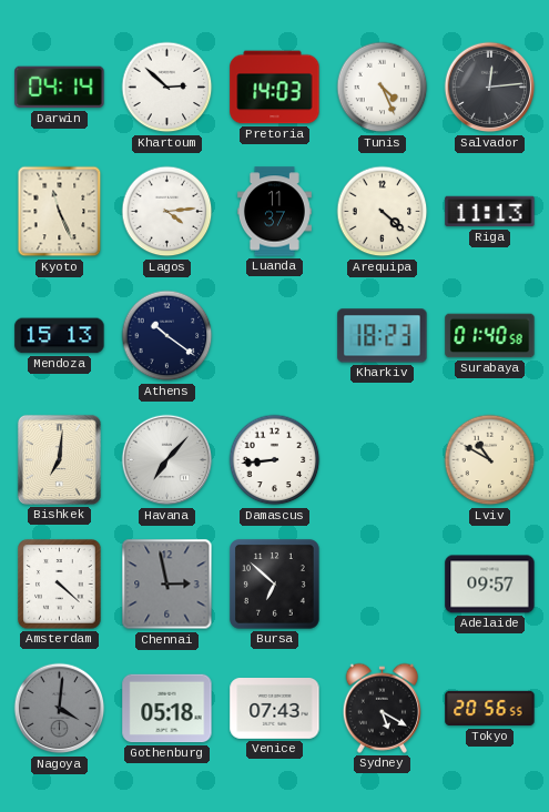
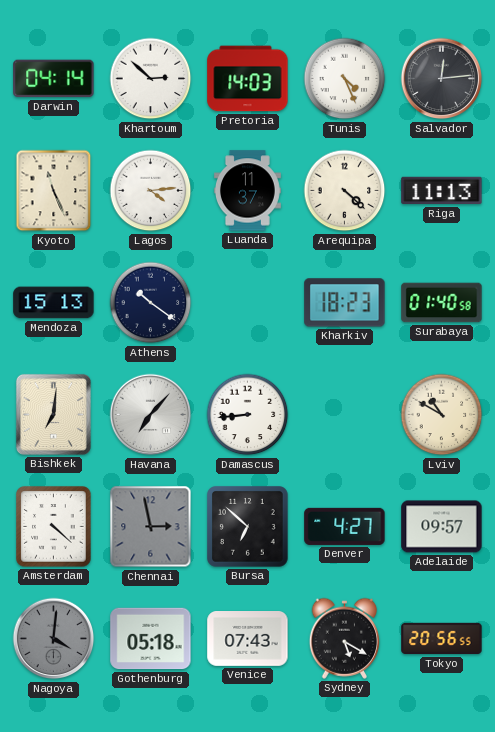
Denver: none -> 4:27 (345, 526)
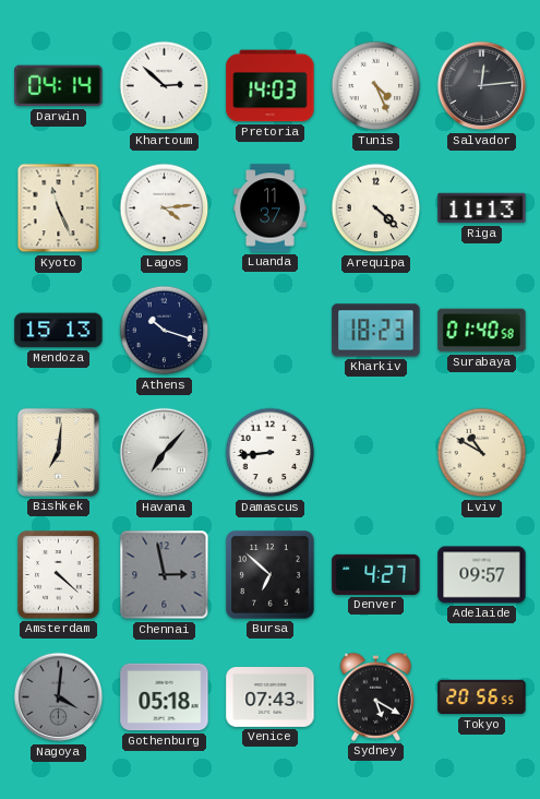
Athens: 10:21 -> 10:18 (165, 331)
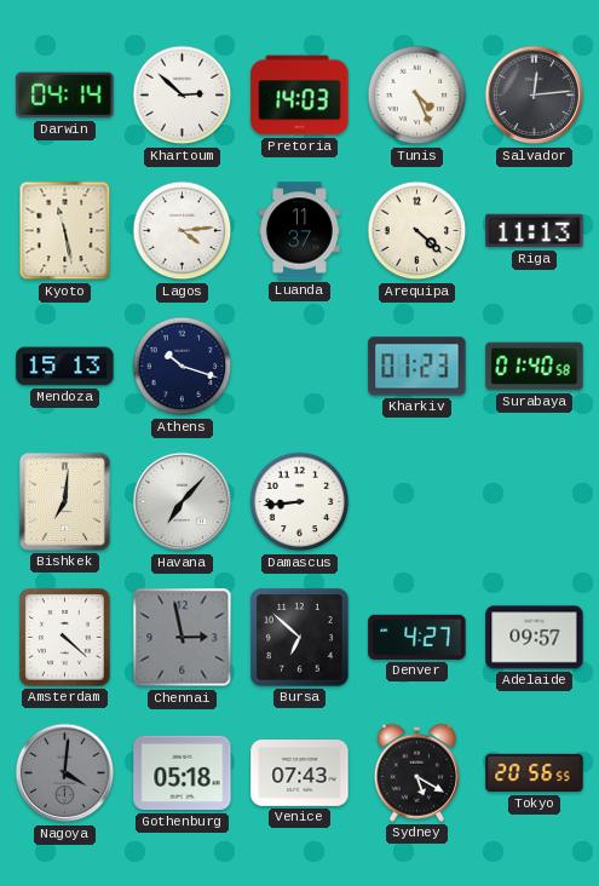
Kyoto: 11:26 -> 11:28 (65, 231)
Kharkiv: 18:23 -> 01:23 (417, 367)
Lviv: 10:50 -> none (482, 453)
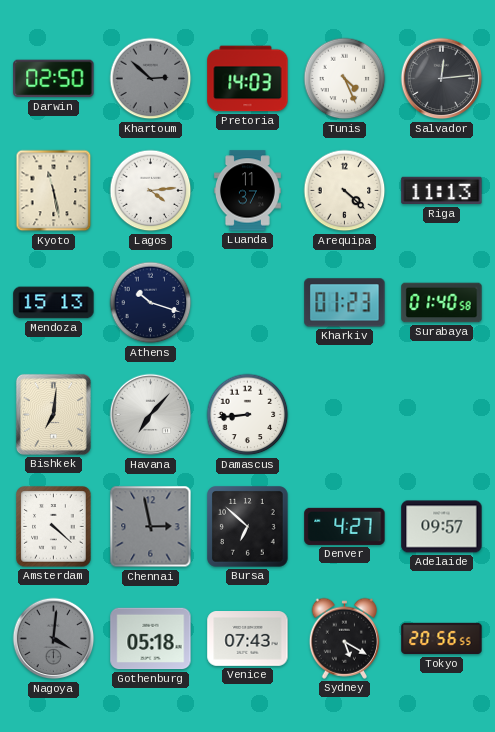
Darwin: 04:14 -> 02:50 (54, 79)
Khartoum dial: white -> grey (151, 79)
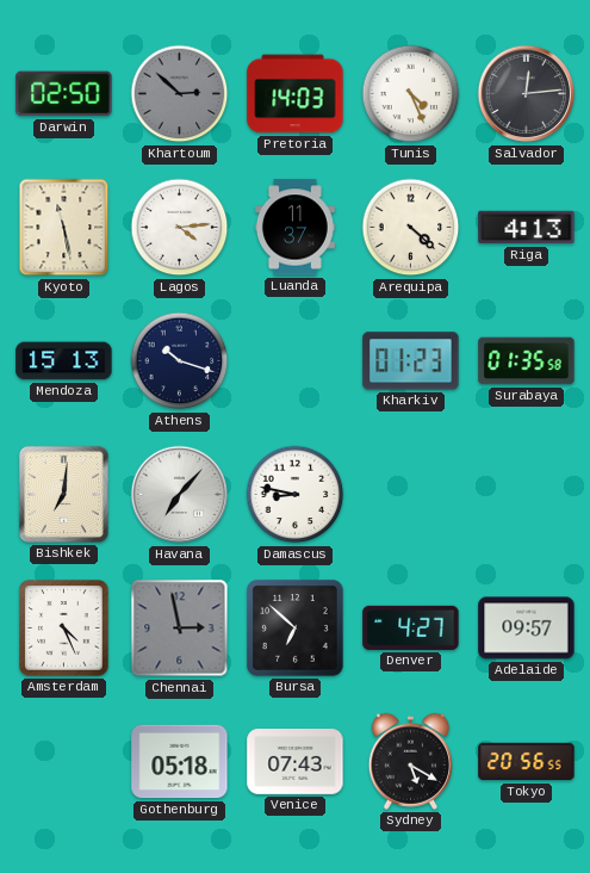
Riga: 11:13 -> 4:13 (527, 228)
Surabaya: 01:40 -> 01:35 (527, 361)
Damascus: 8:44 -> 8:47 (296, 495)
Amsterdam: 4:22 -> 4:26 (64, 629)
Nagoya: 4:01 -> none (54, 639)
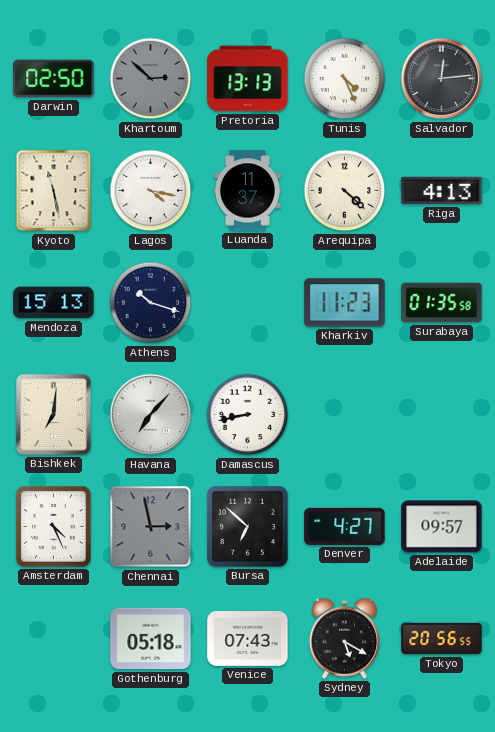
Pretoria: 14:03 -> 13:13 (248, 79)
Lagos: 4:14 -> 4:17 (151, 191)
Kharkiv: 01:23 -> 11:23 (345, 303)
Damascus: 8:47 -> 8:43 (248, 415)
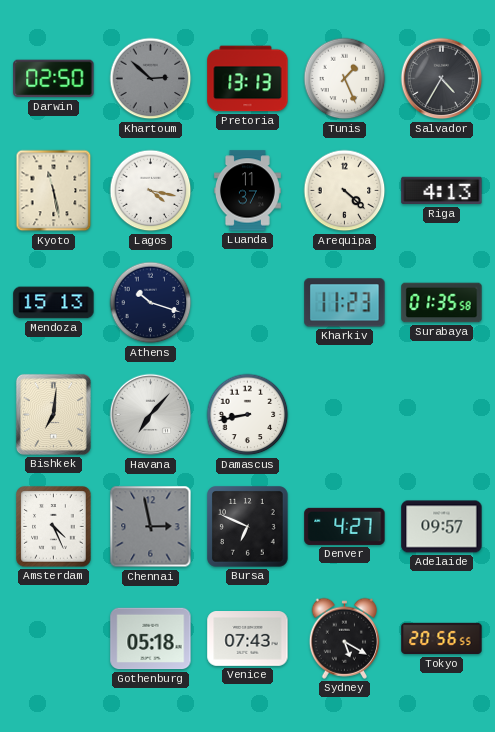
Tunis: 4:26 -> 1:26 (345, 79)
Salvador: 12:14 -> 4:35 (442, 79)
Bursa: 6:52 -> 6:49 (248, 527)
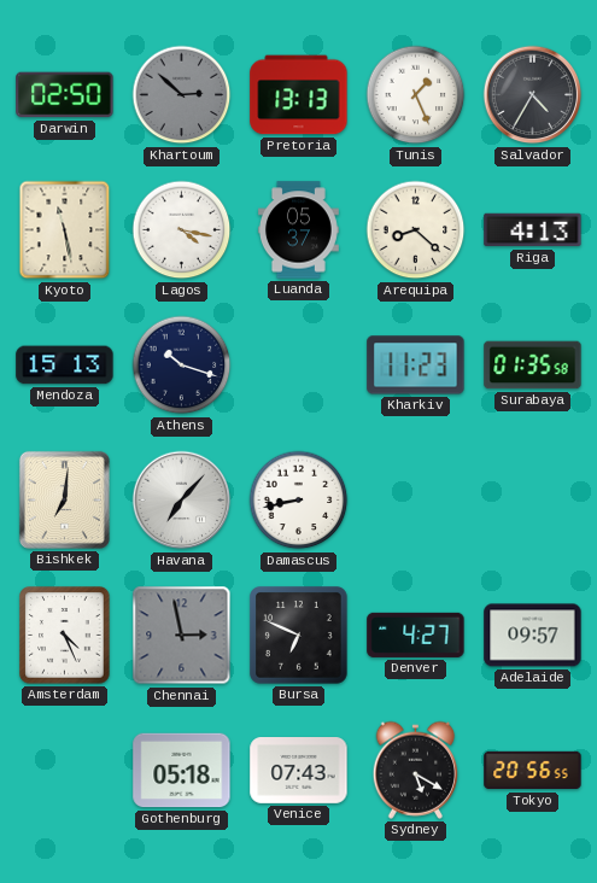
Luanda: 11:37 -> 05:37 (298, 230)
Arequipa: 4:22 -> 8:22 (416, 230)
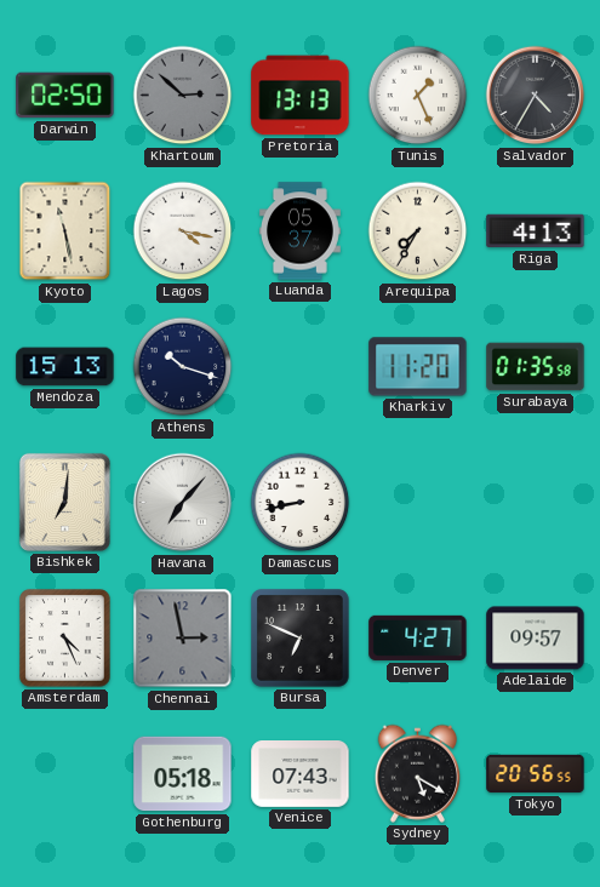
Arequipa: 8:22 -> 7:35 (418, 231)
Kharkiv: 11:23 -> 11:20 (418, 367)
